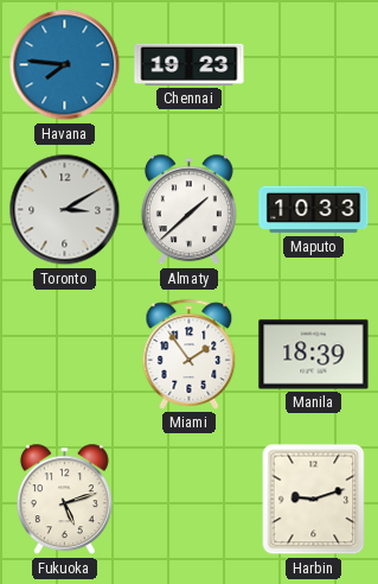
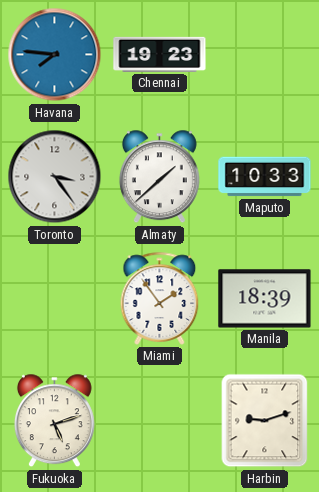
Toronto: 3:10 -> 3:24 (55, 177)
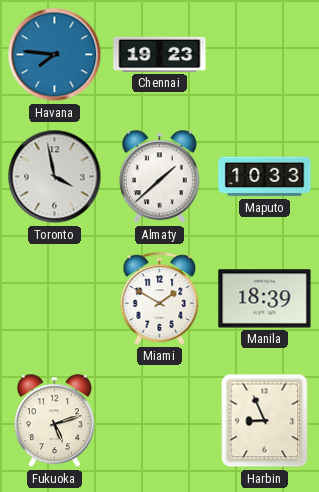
Toronto: 3:24 -> 3:58 (55, 177)
Miami: 1:54 -> 1:50 (160, 298)
Harbin: 9:12 -> 8:56 (265, 421)
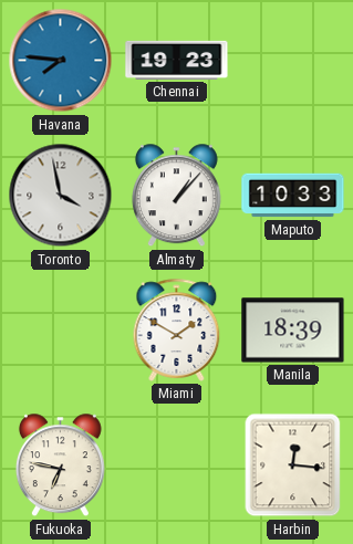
Almaty: 1:38 -> 1:07 (176, 196)
Fukuoka: 5:12 -> 6:47 (60, 465)
Harbin: 8:56 -> 12:16 (293, 465)
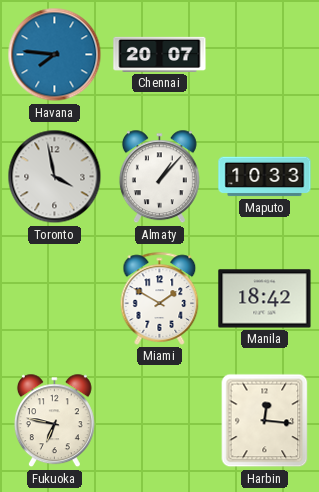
Chennai: 19:23 -> 20:07 (160, 54)
Manila: 18:39 -> 18:42 (265, 299)
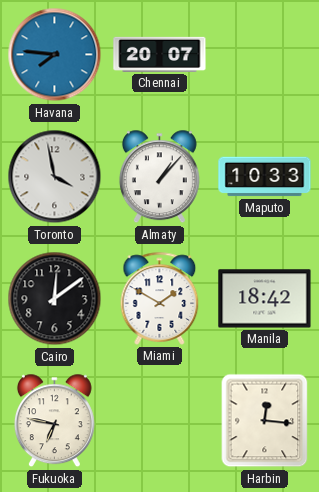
Cairo: none -> 12:09 (55, 299)
